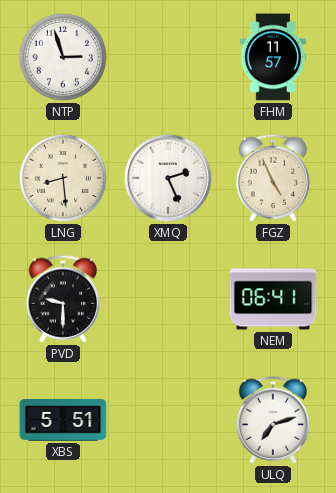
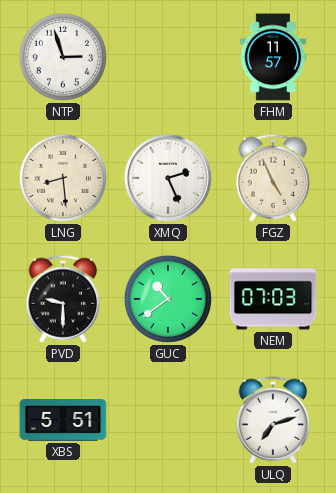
GUC: none -> 10:39 (168, 299)
NEM: 06:41 -> 07:03 (273, 299)
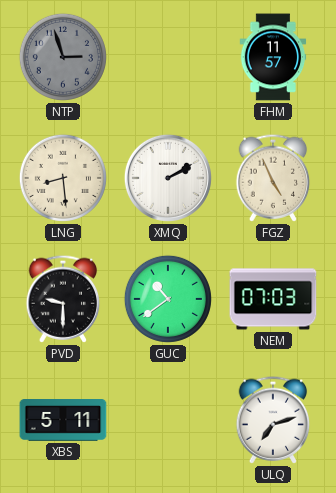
NTP dial: white -> grey (63, 57)
XMQ: 2:26 -> 2:10 (168, 178)
XBS: 5:51 -> 5:11 (63, 421)
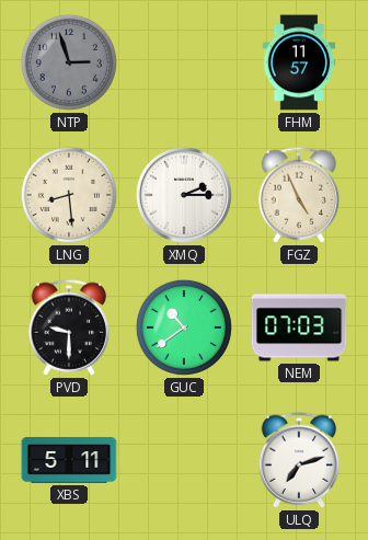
XMQ: 2:10 -> 2:15 (184, 195)
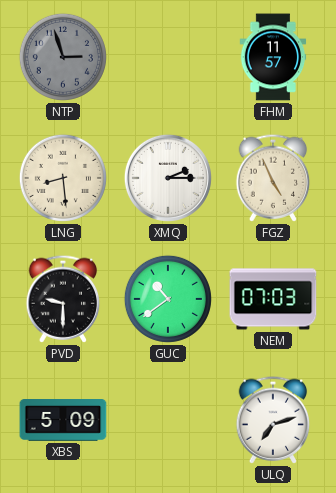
XBS: 5:11 -> 5:09 (63, 421)
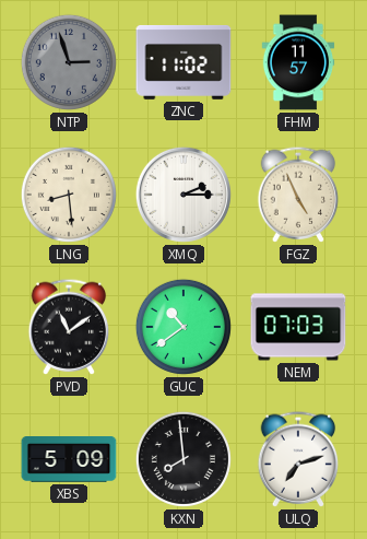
ZNC: none -> 11:02 (183, 62)
PVD: 9:30 -> 11:09 (69, 327)
KXN: none -> 7:59 (183, 459)
